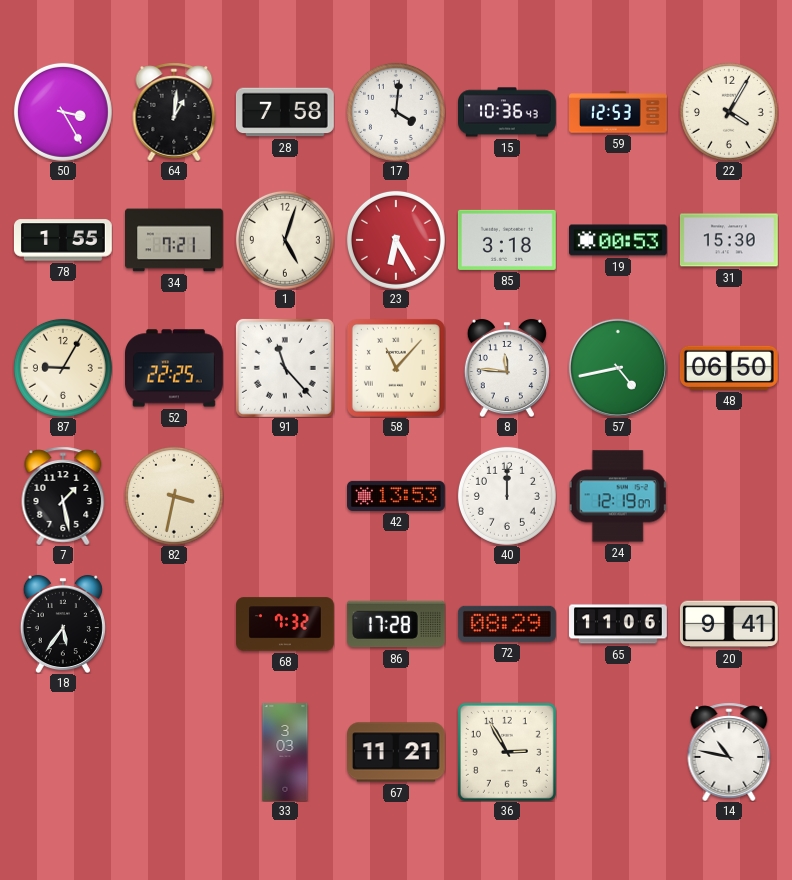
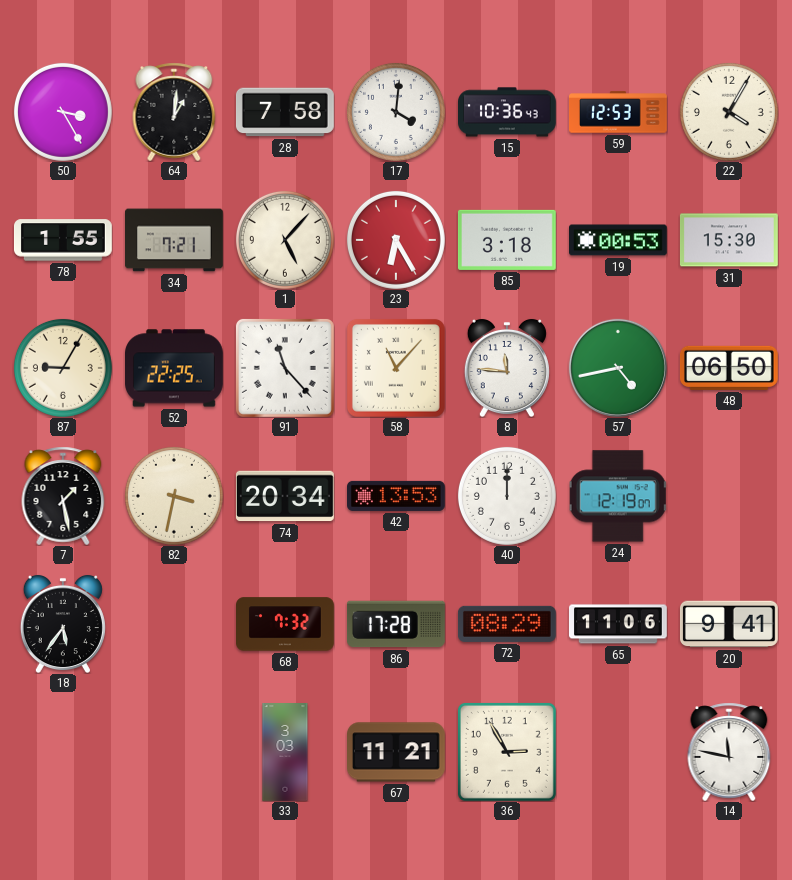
1: 5:03 -> 5:07 (285, 240)
74: none -> 20:34 (285, 496)
14: 10:47 -> 11:47 (729, 752)
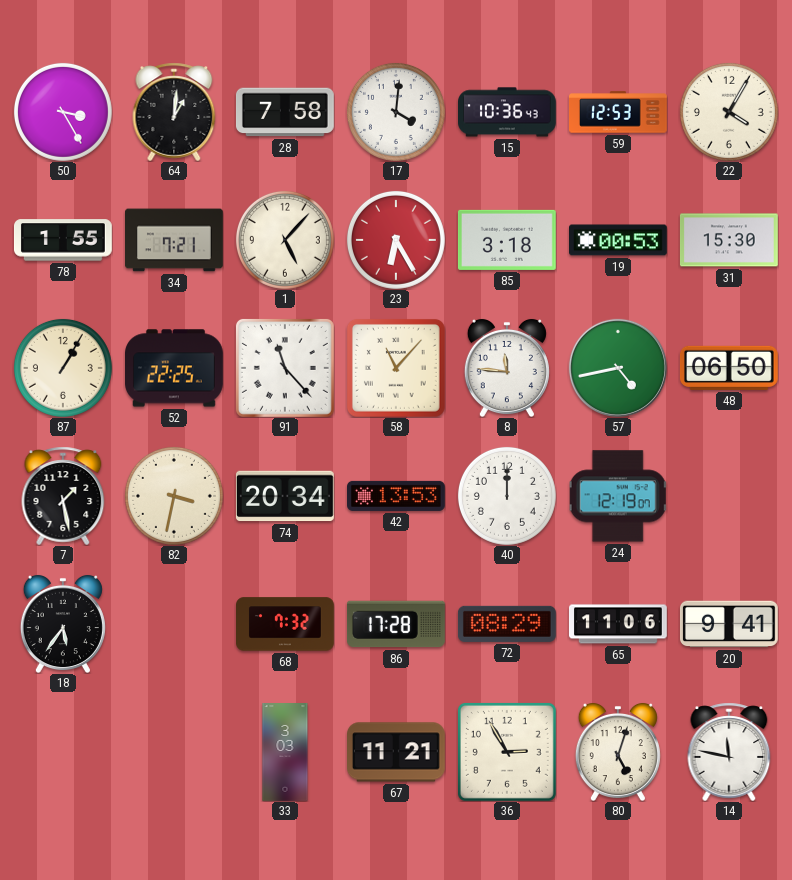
87: 9:05 -> 1:05 (63, 368)
80: none -> 5:03 (618, 752)
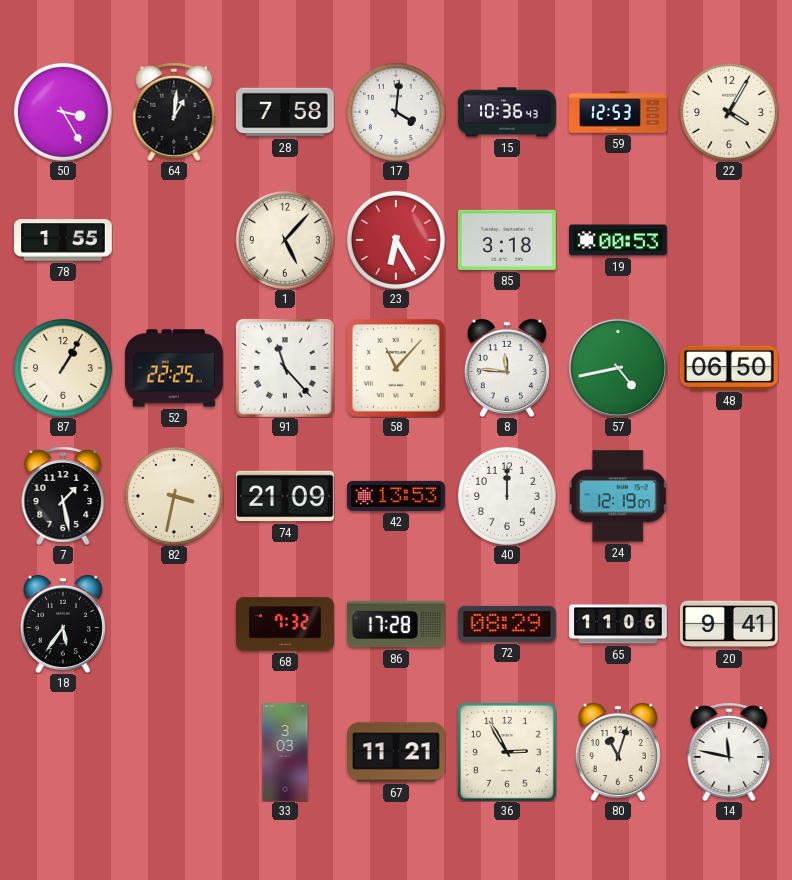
34: 7:21 -> none (175, 240)
31: 15:30 -> none (729, 240)
74: 20:34 -> 21:09 (285, 496)
80: 5:03 -> 11:03 (618, 752)
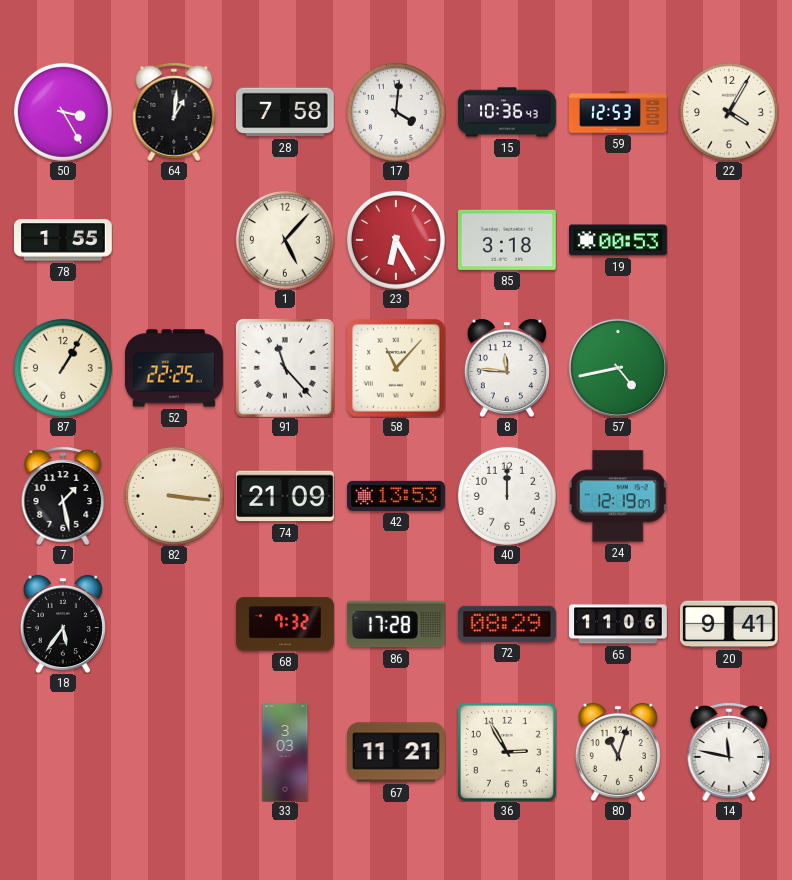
48: 06:50 -> none (729, 368)
82: 3:32 -> 3:16 (174, 496)
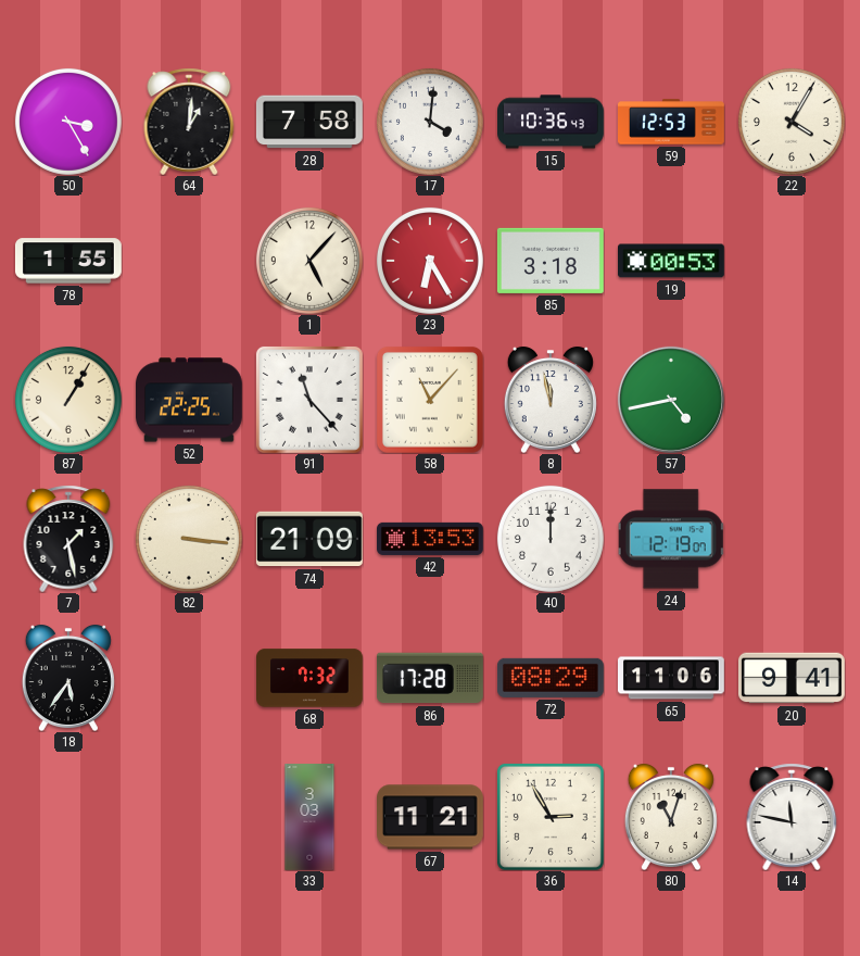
8: 11:46 -> 11:58 (551, 400)
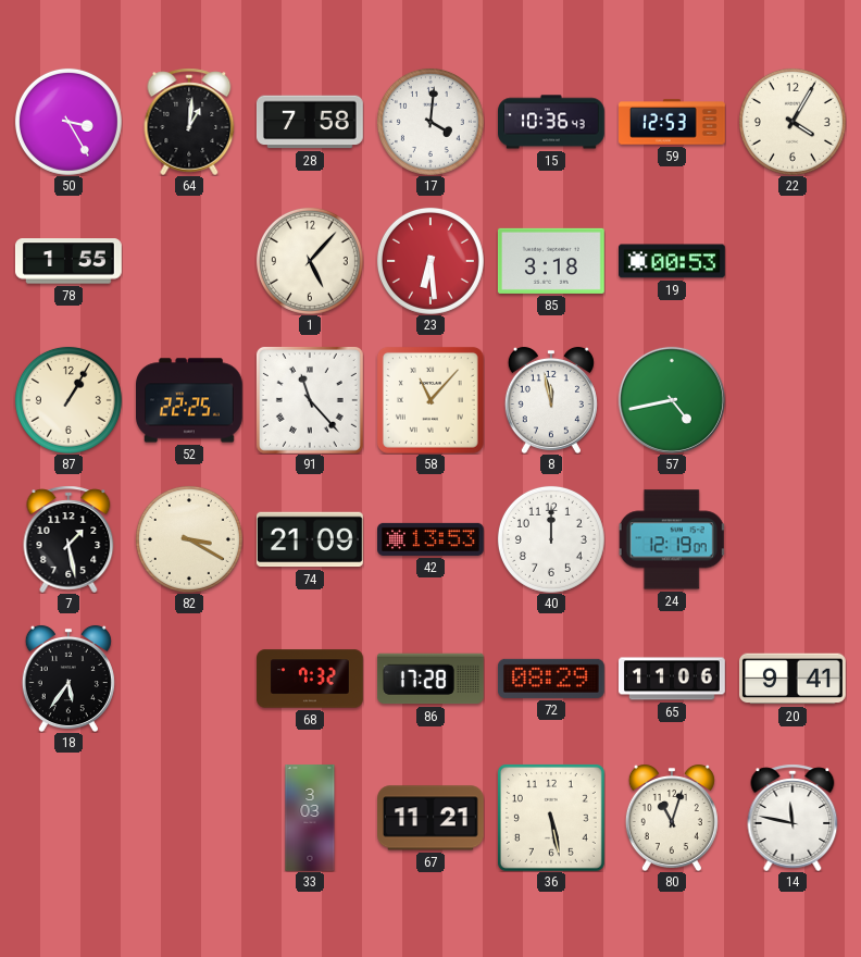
23: 6:25 -> 6:29 (430, 261)
82: 3:16 -> 3:20 (189, 539)
36: 2:55 -> 5:28 (551, 818)
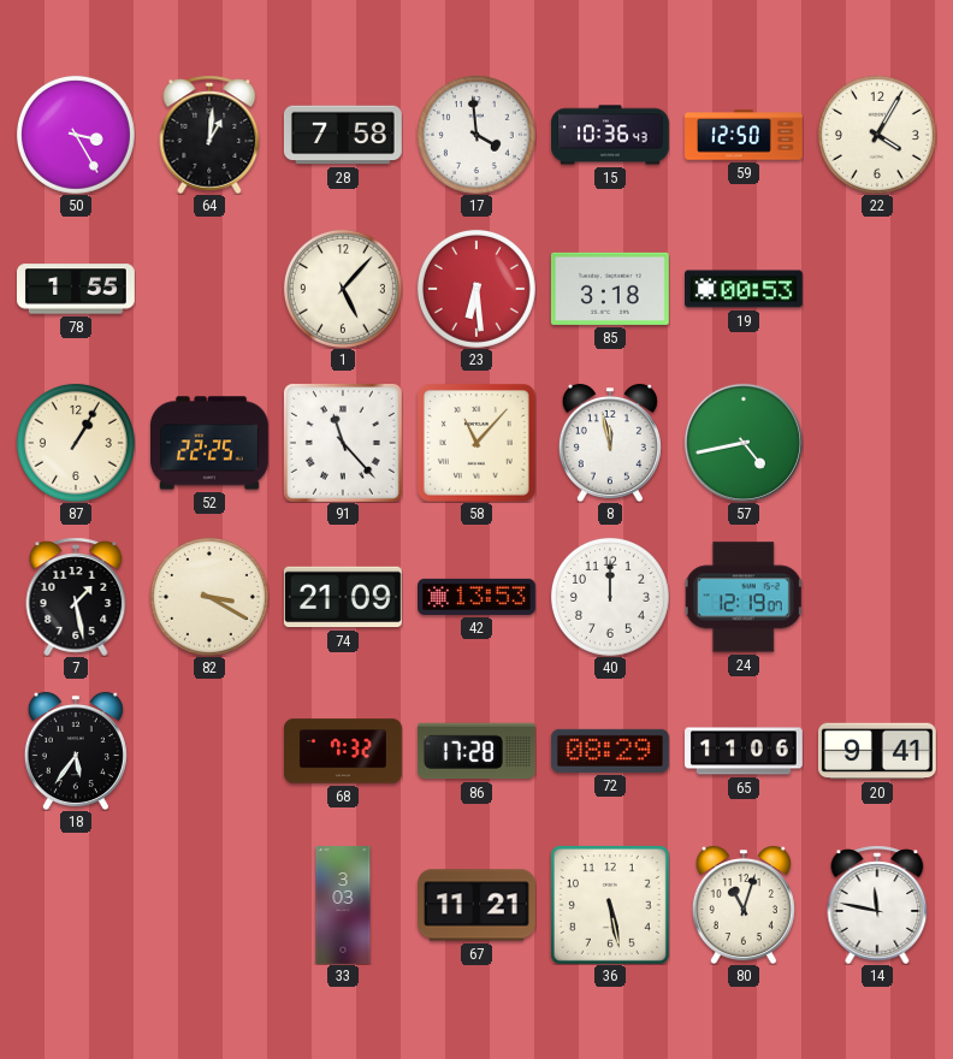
17: 4:01 -> 3:59 (476, 135)
59: 12:53 -> 12:50 (745, 135)
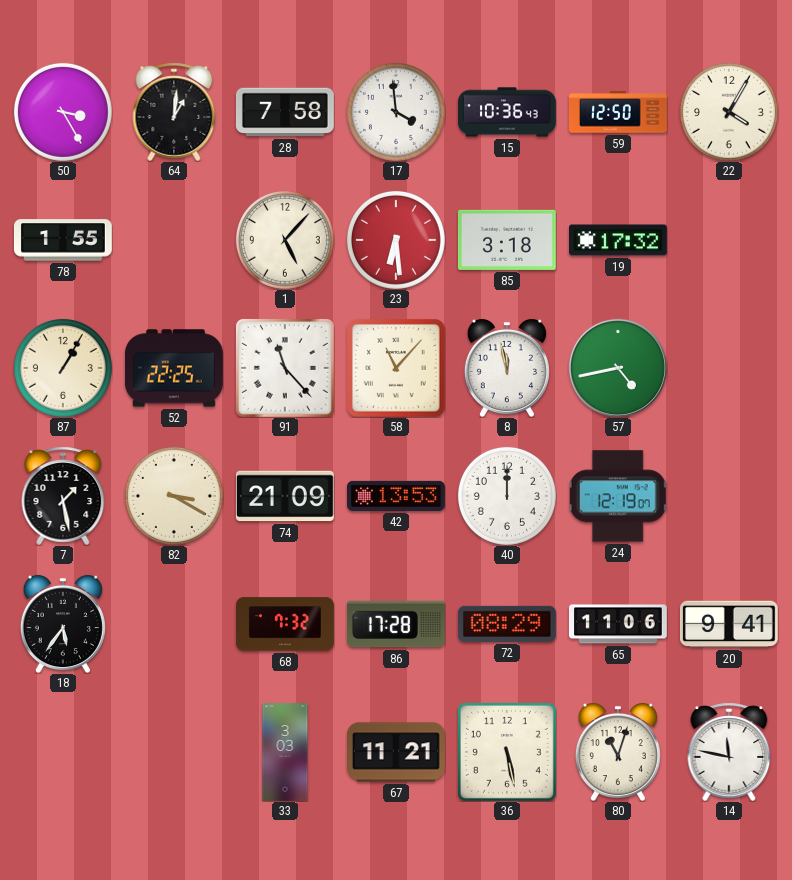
19: 00:53 -> 17:32 (619, 240)
